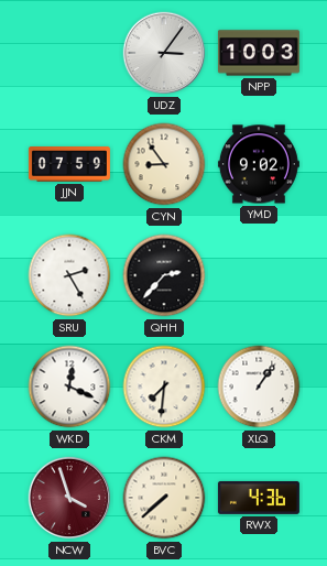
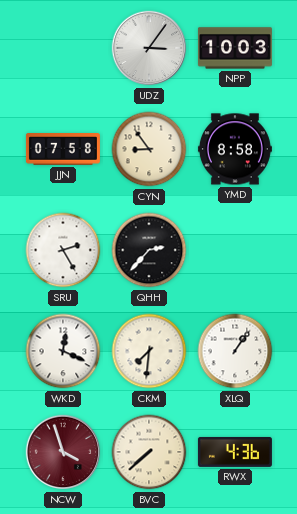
JJN: 07:59 -> 07:58 (63, 149)
YMD: 9:02 -> 8:58 (235, 149)
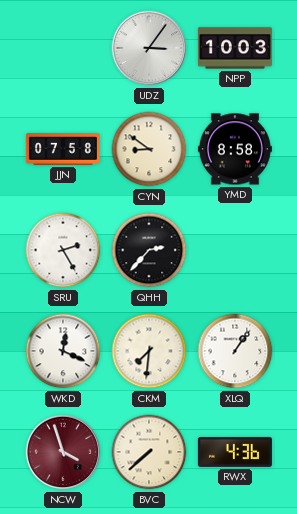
CYN: 8:54 -> 8:51 (149, 149)
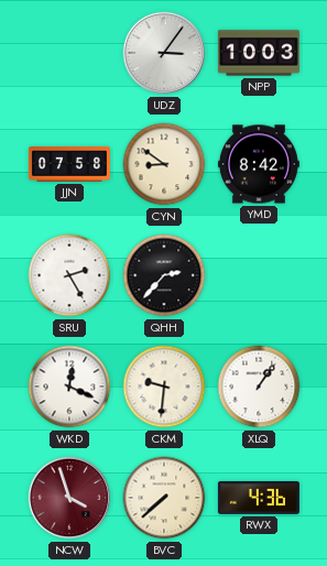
YMD: 8:58 -> 8:42 (259, 164)
CKM: 7:31 -> 9:31 (164, 387)
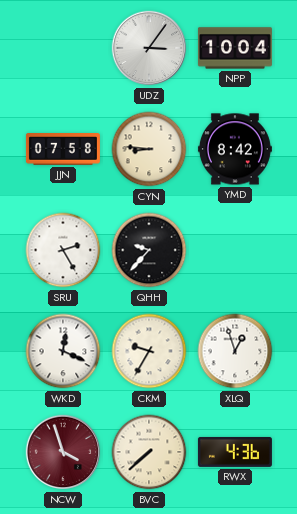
NPP: 10:03 -> 10:04 (235, 48)
CYN: 8:51 -> 8:46 (149, 149)
QHH: 2:37 -> 9:37 (149, 250)
CKM: 9:31 -> 9:35 (149, 351)
XLQ: 1:06 -> 12:57 (235, 351)
